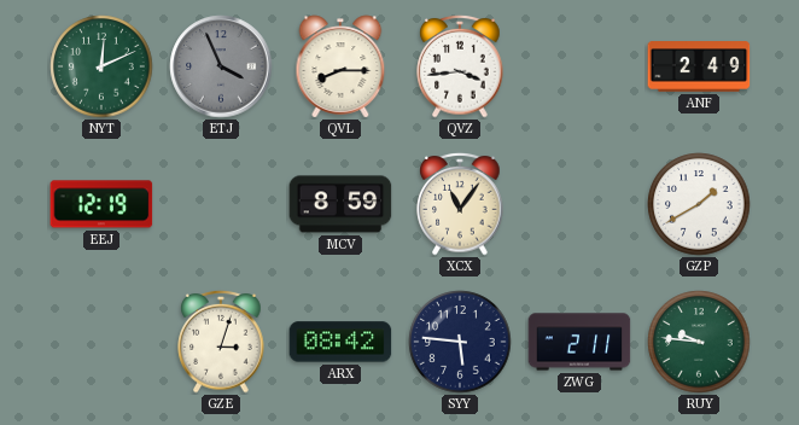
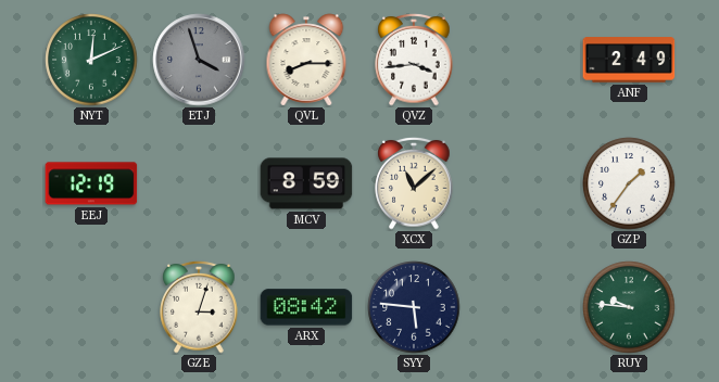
ETJ: 3:56 -> 3:57 (199, 60)
XCX: 11:06 -> 11:08 (414, 183)
GZP: 1:40 -> 1:36 (629, 183)
ZWG: 2:11 -> none (579, 342)
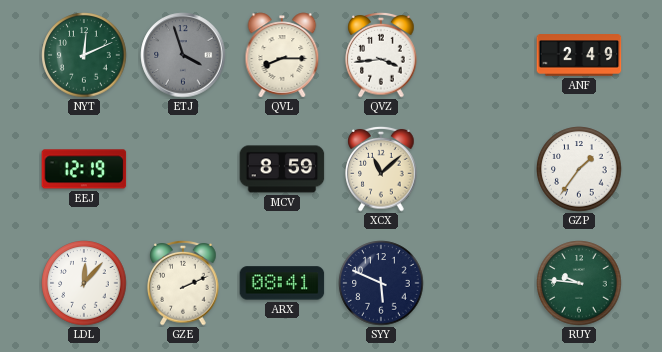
LDL: none -> 12:07 (84, 283)
GZE: 3:03 -> 2:11 (183, 283)
ARX: 08:42 -> 08:41 (282, 283)
SYY: 5:46 -> 5:49 (381, 283)
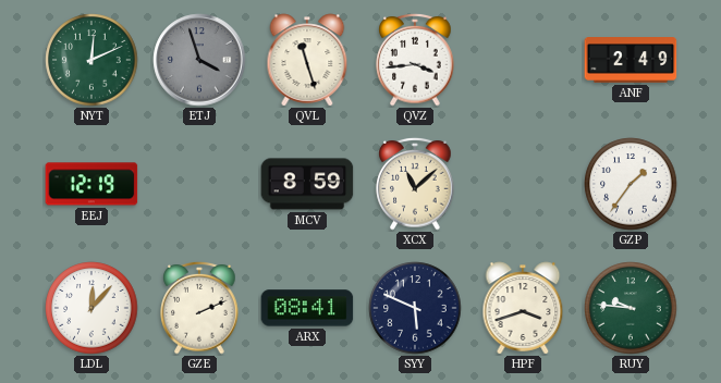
QVL: 8:15 -> 11:27 (307, 60)
HPF: none -> 3:42 (523, 308)
